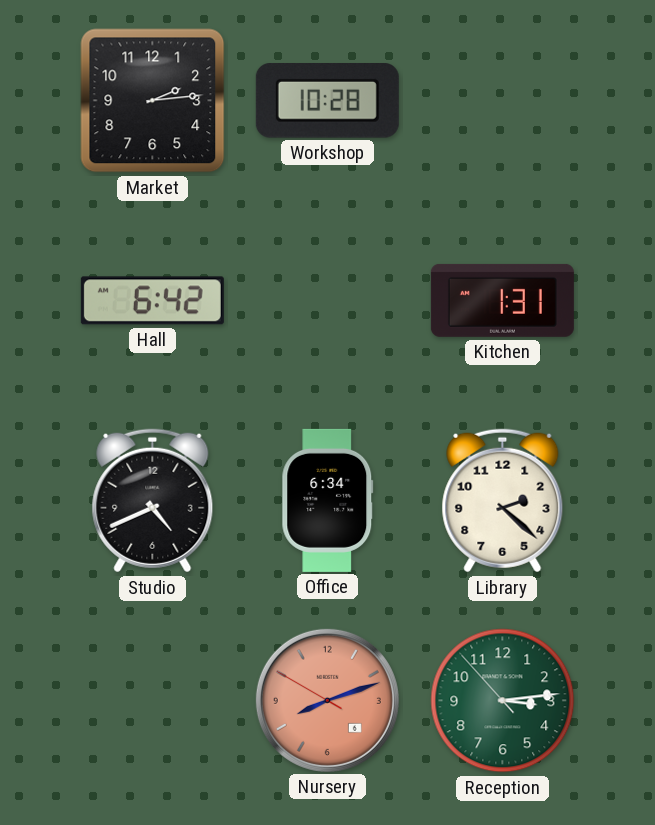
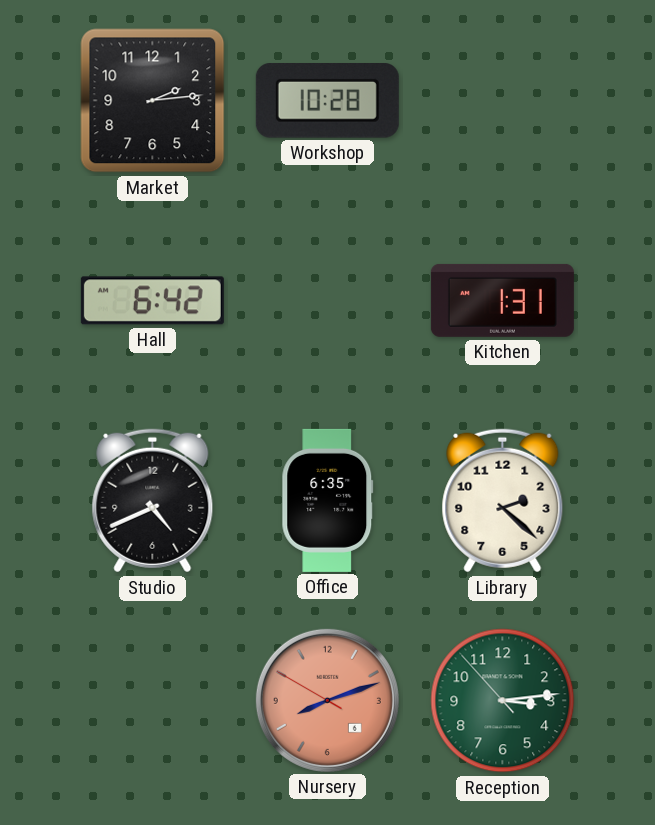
Office: 6:34 -> 6:35 (328, 500)
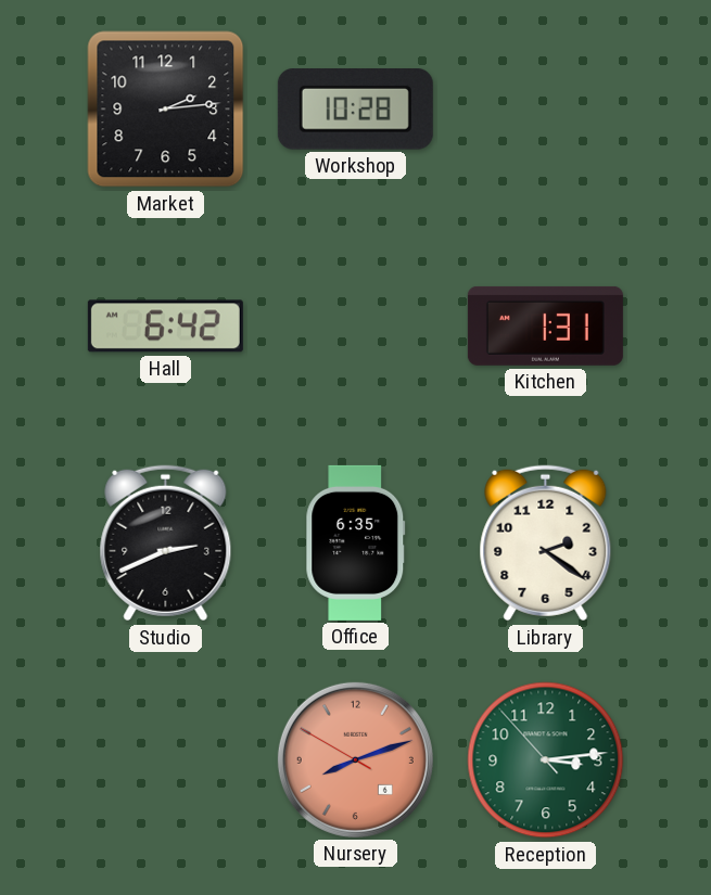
Studio: 4:41 -> 2:41 (166, 544)
Library: 2:22 -> 2:21 (546, 544)
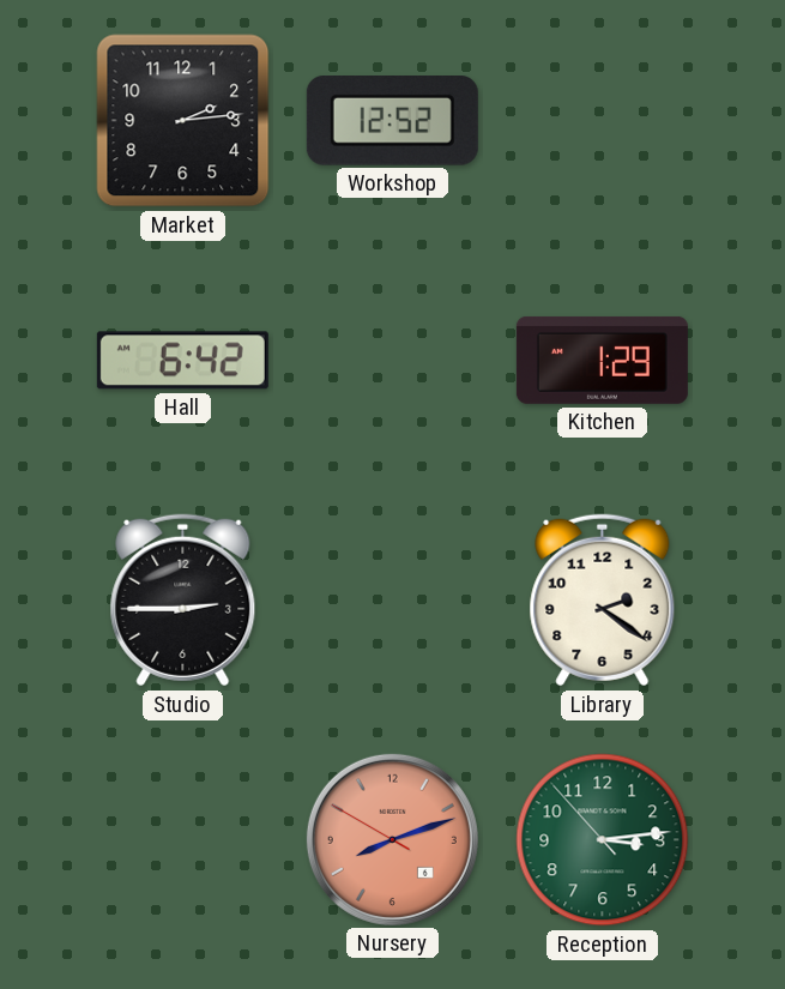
Workshop: 10:28 -> 12:52 (392, 121)
Kitchen: 1:31 -> 1:29 (602, 360)
Studio: 2:41 -> 2:45 (183, 601)
Office: 6:35 -> none (356, 542)
